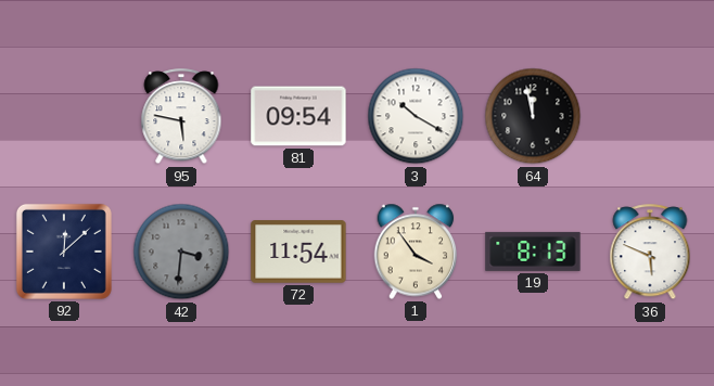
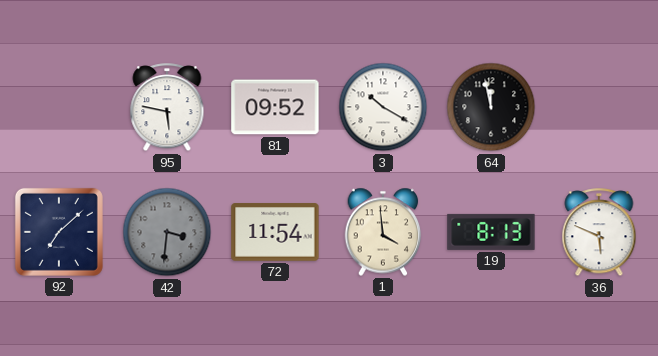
81: 09:54 -> 09:52 (275, 107)
92: 12:08 -> 7:08 (59, 232)
1: 3:54 -> 3:59 (383, 232)
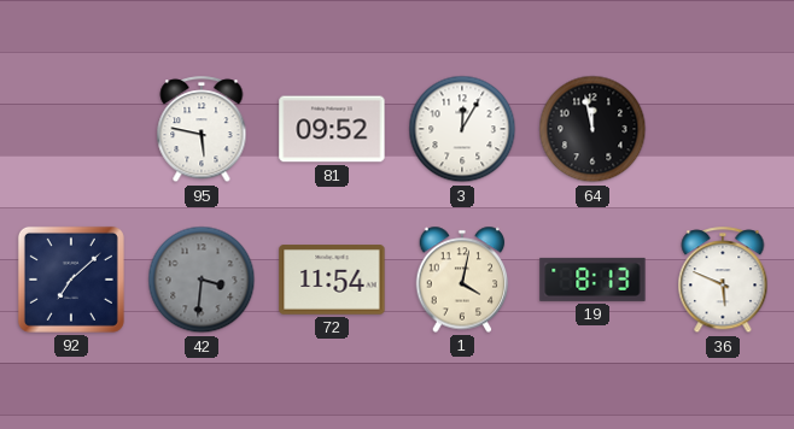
3: 10:20 -> 12:05 (462, 129)
1: 3:59 -> 4:02 (462, 280)
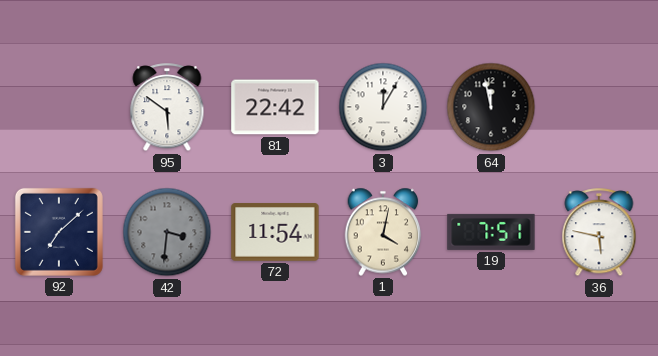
95: 5:47 -> 5:51 (167, 108)
81: 09:52 -> 22:42 (275, 107)
19: 8:13 -> 7:51 (491, 232)
36: 5:49 -> 5:47 (599, 233)
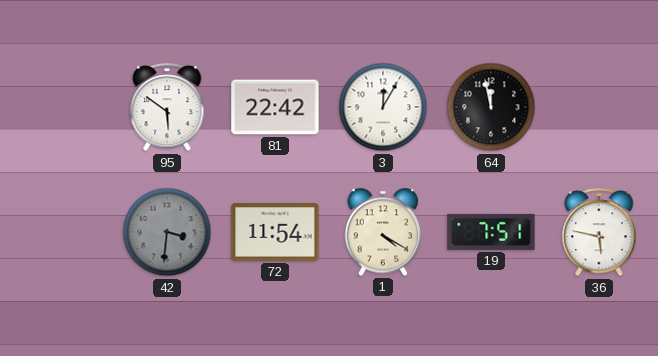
92: 7:08 -> none (59, 232)
1: 4:02 -> 4:20 (383, 232)
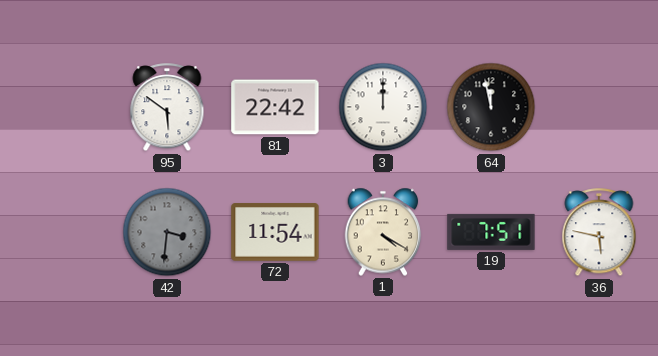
3: 12:05 -> 12:00 (383, 107)
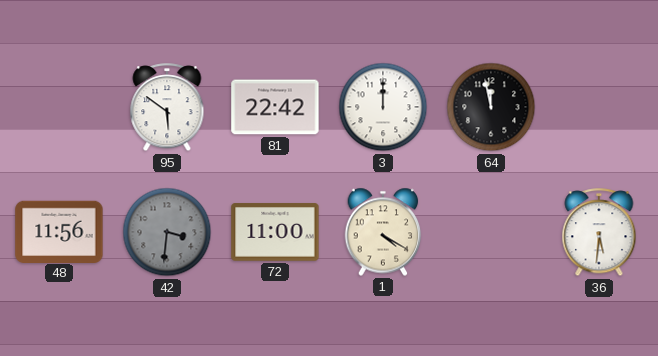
48: none -> 11:56 (59, 231)
72: 11:54 -> 11:00 (275, 232)
19: 7:51 -> none (491, 232)
36: 5:47 -> 5:31 (599, 233)
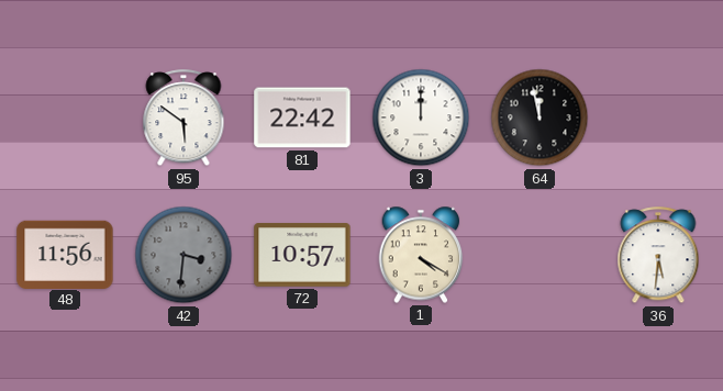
72: 11:00 -> 10:57 (302, 255)
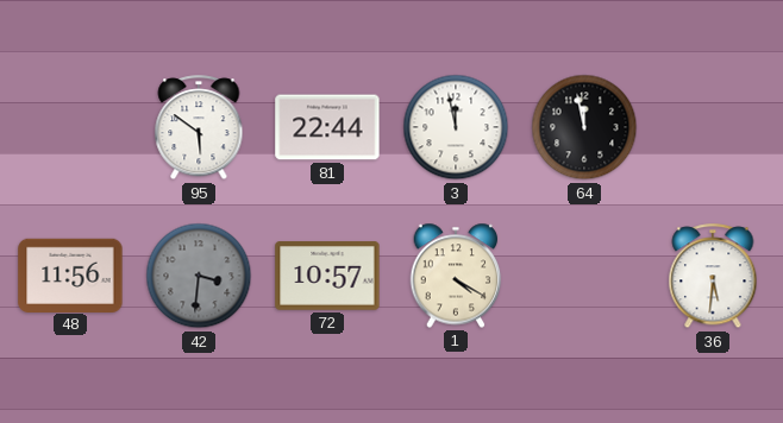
81: 22:42 -> 22:44 (327, 127)
3: 12:00 -> 11:58 (456, 127)
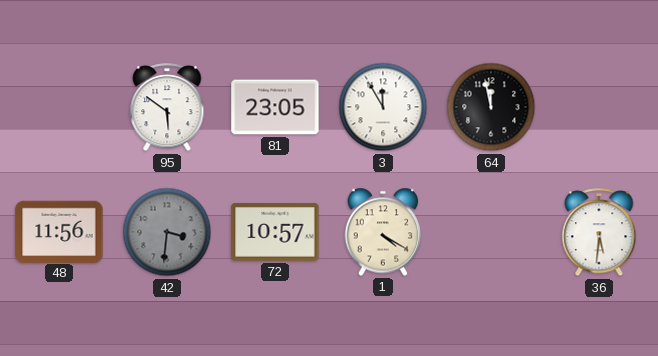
81: 22:44 -> 23:05 (275, 107)
3: 11:58 -> 11:55 (383, 107)
